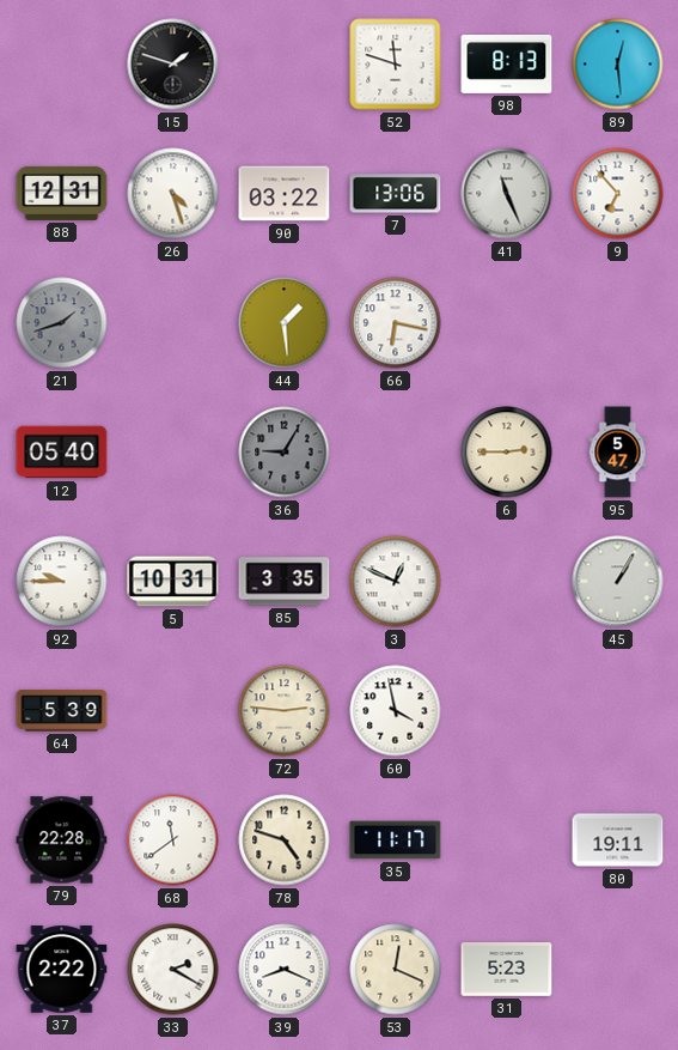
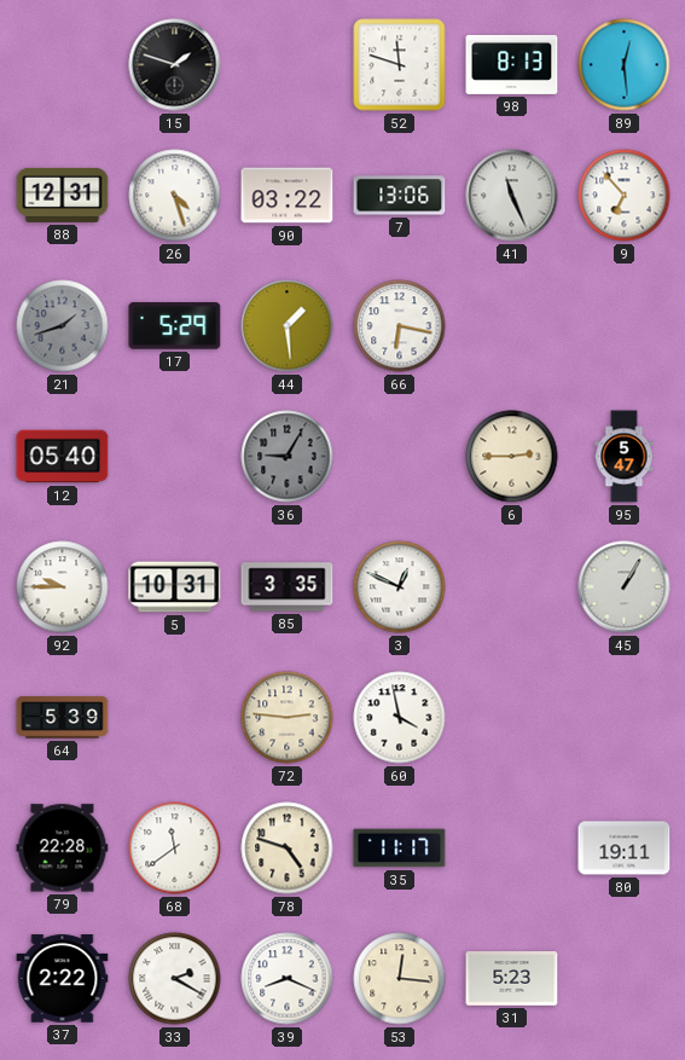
17: none -> 5:29 (175, 326)
53: 12:19 -> 12:16 (400, 979)
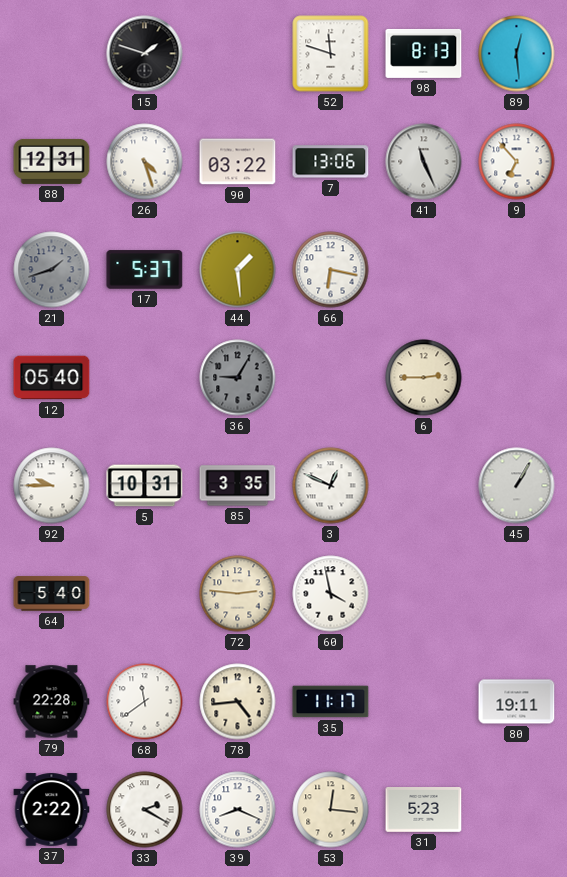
17: 5:29 -> 5:37 (145, 270)
95: 5:47 -> none (625, 457)
64: 5:39 -> 5:40 (52, 594)
78: 4:48 -> 4:44 (238, 702)
